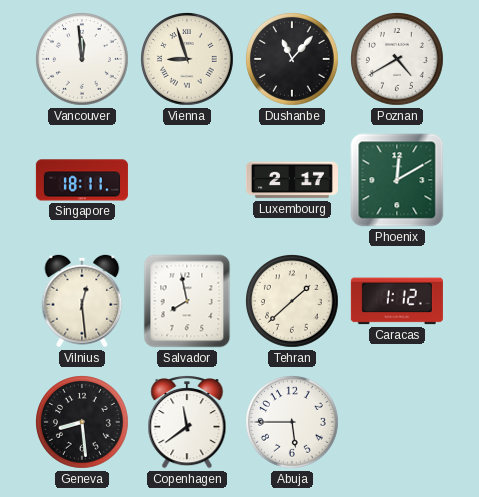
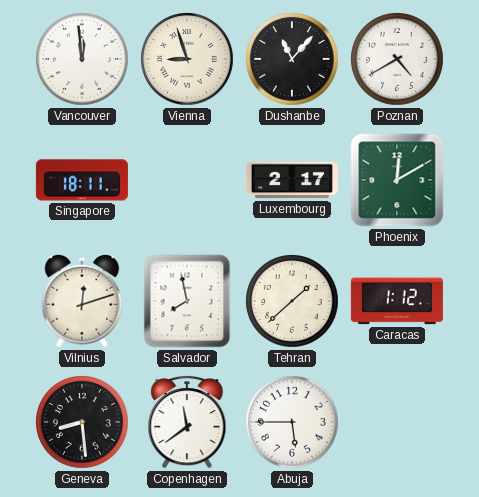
Vilnius: 12:29 -> 12:12 (82, 301)
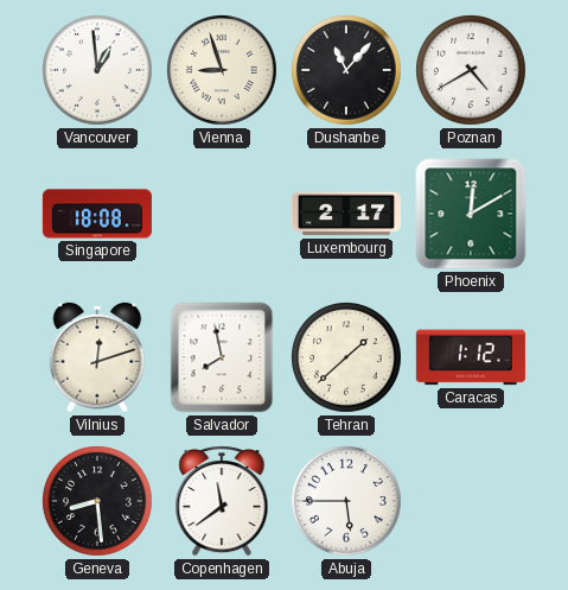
Vancouver: 11:59 -> 12:59 (98, 71)
Singapore: 18:11 -> 18:08 (97, 214)
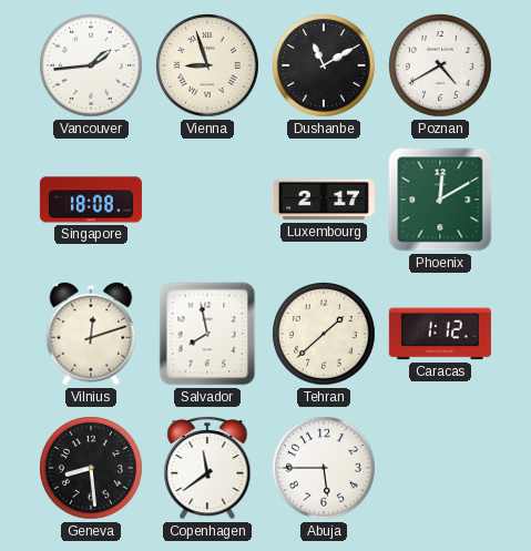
Vancouver: 12:59 -> 1:44 (92, 67)
Dushanbe: 11:07 -> 11:10 (325, 67)
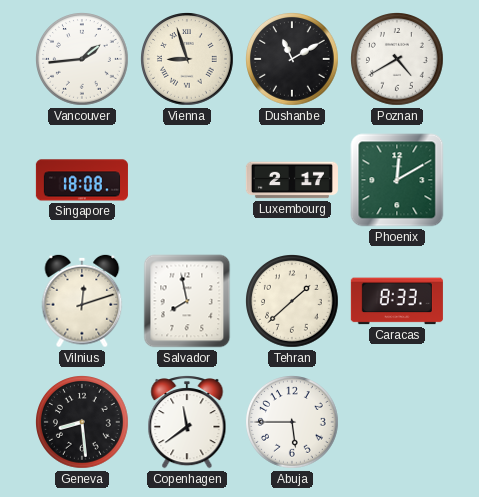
Caracas: 1:12 -> 8:33 (397, 301)
